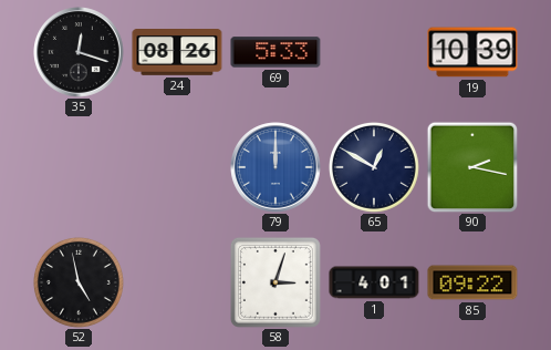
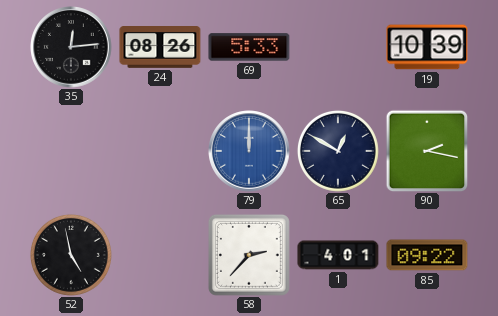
35: 12:18 -> 12:14 (71, 47)
58: 3:03 -> 2:37 (249, 255)
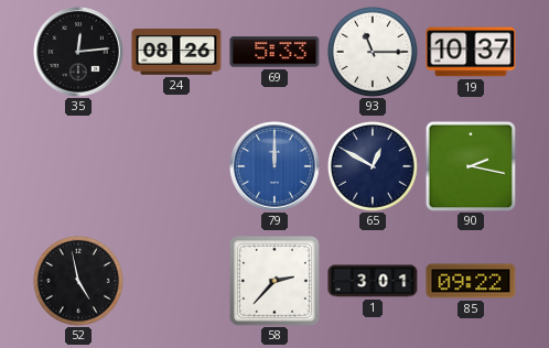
93: none -> 11:15 (373, 52)
19: 10:39 -> 10:37 (471, 52)
1: 4:01 -> 3:01 (373, 281)
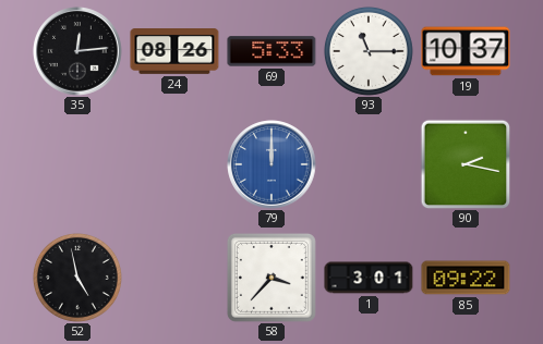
65: 12:50 -> none (373, 166)
58: 2:37 -> 3:37 (271, 278)
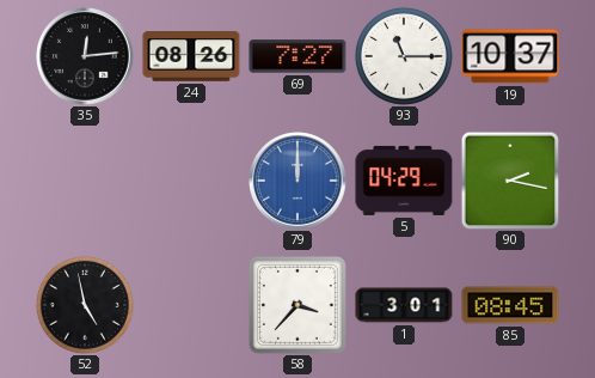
69: 5:33 -> 7:27 (297, 56)
5: none -> 04:29 (404, 181)
85: 09:22 -> 08:45 (510, 305)
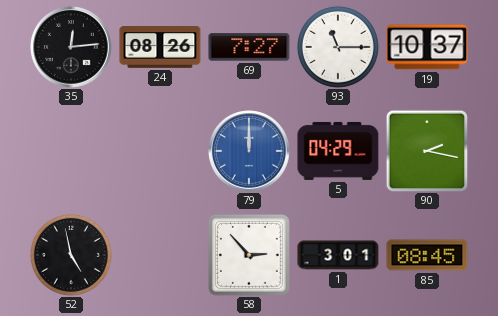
58: 3:37 -> 2:53 (249, 255)
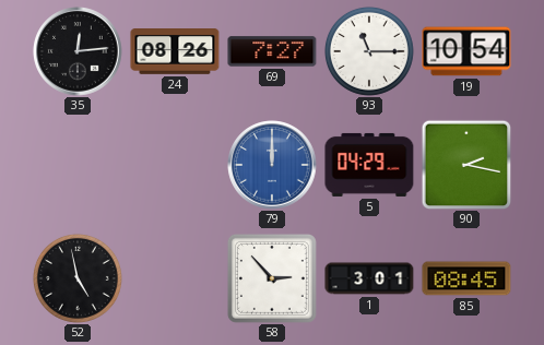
19: 10:37 -> 10:54 (466, 51)
